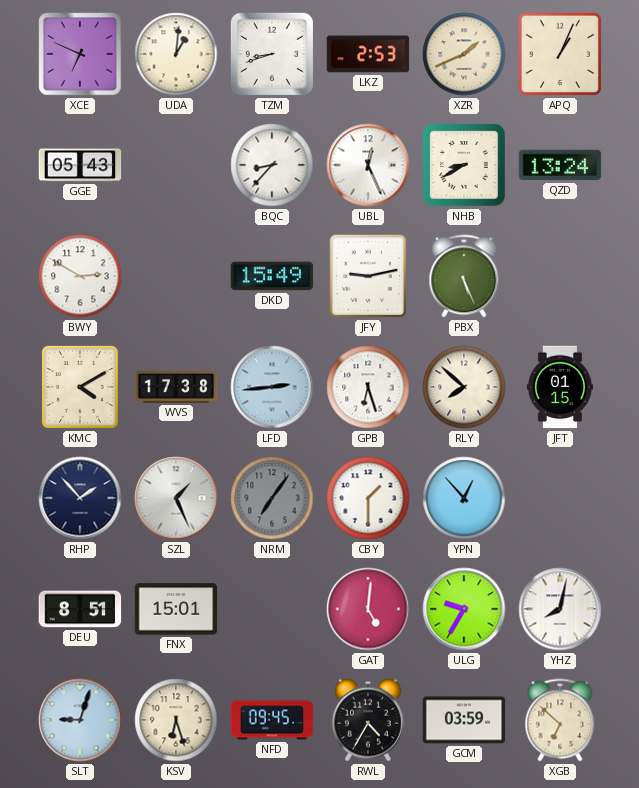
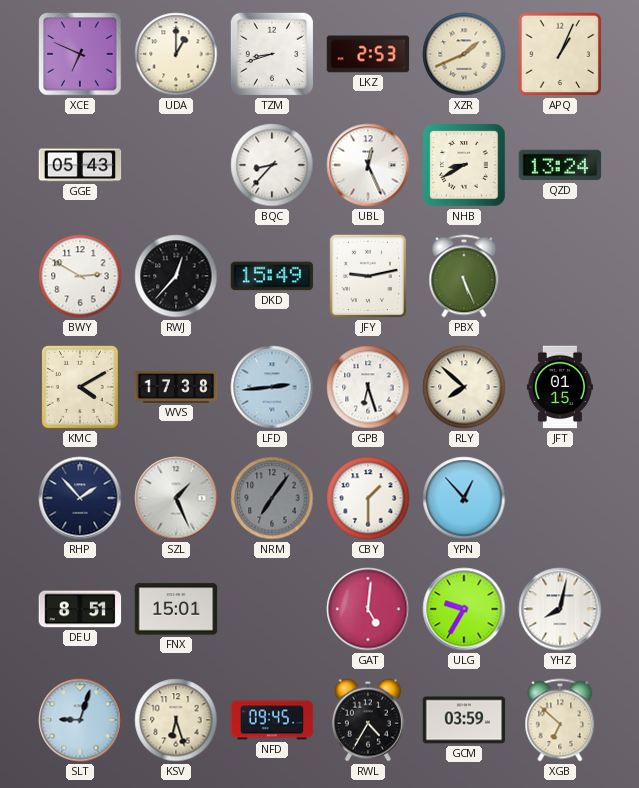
UDA: 1:01 -> 1:00 (176, 54)
RWJ: none -> 12:37 (176, 276)
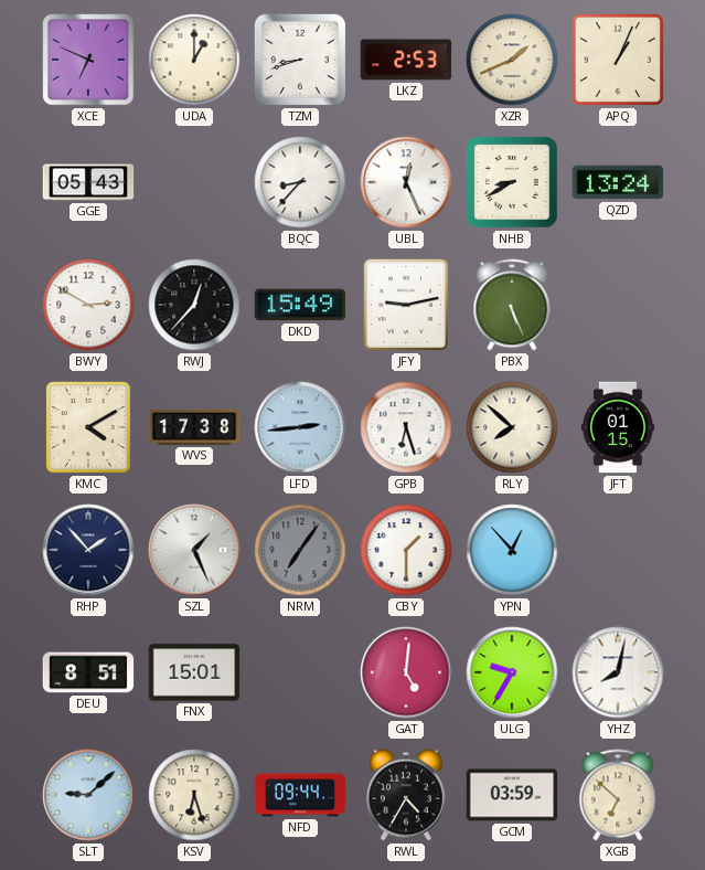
SLT: 9:03 -> 9:08 (88, 795)
NFD: 09:45 -> 09:44 (300, 795)
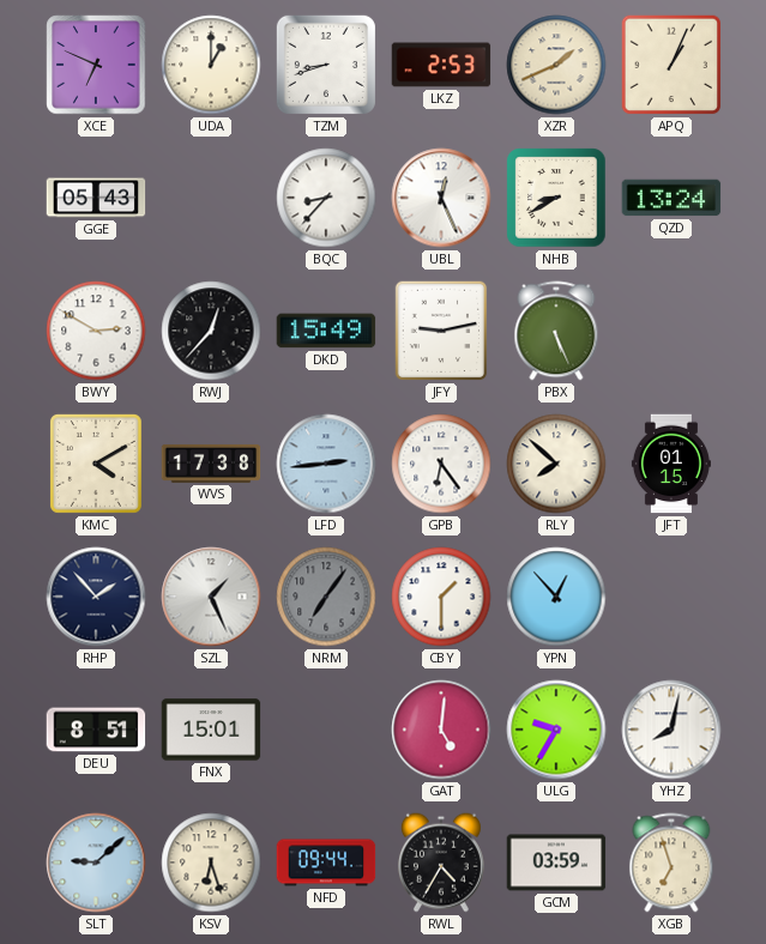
GPB: 6:27 -> 6:24 (441, 464)
XGB: 6:52 -> 6:57 (671, 863)
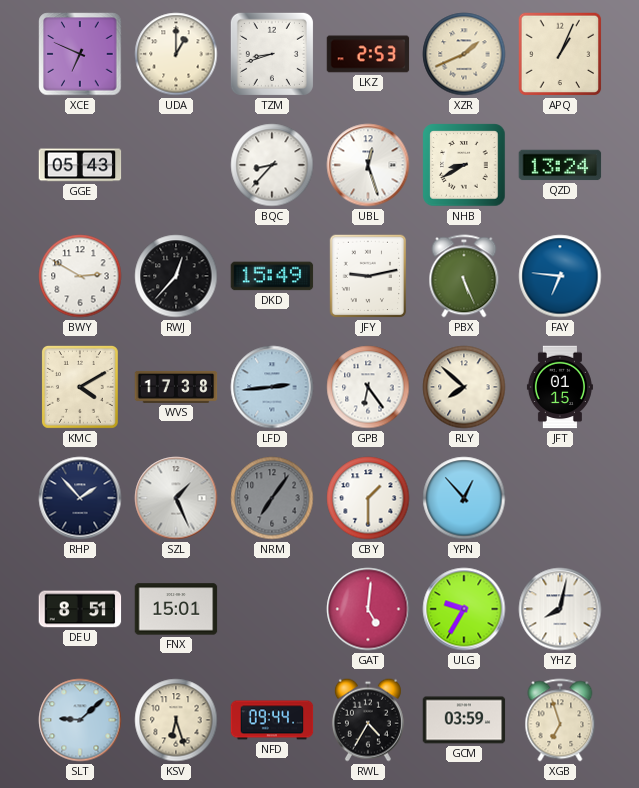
UBL: 12:26 -> 12:27 (368, 165)
FAY: none -> 6:46 (560, 276)
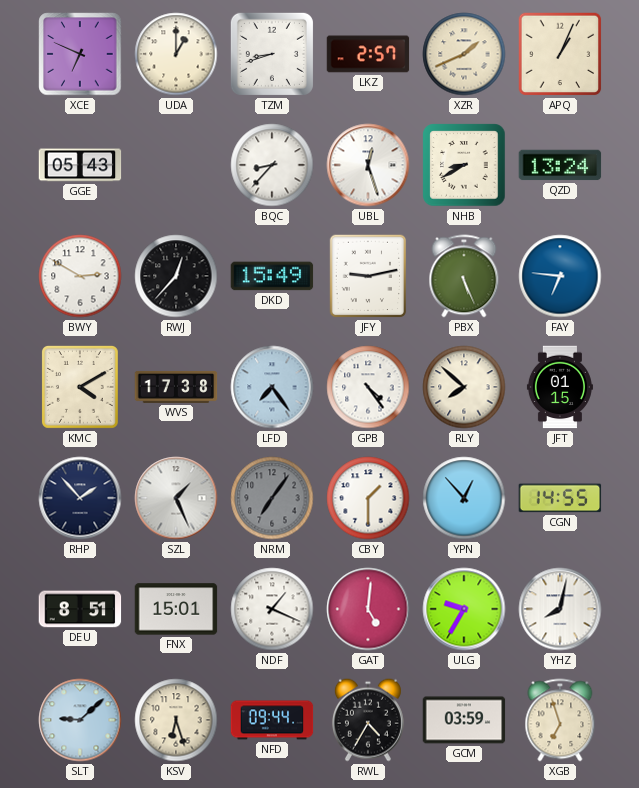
LKZ: 2:53 -> 2:57 (368, 54)
LFD: 2:44 -> 7:24 (272, 387)
GPB: 6:24 -> 4:24 (368, 387)
CGN: none -> 14:55 (560, 498)
NDF: none -> 1:19 (272, 609)
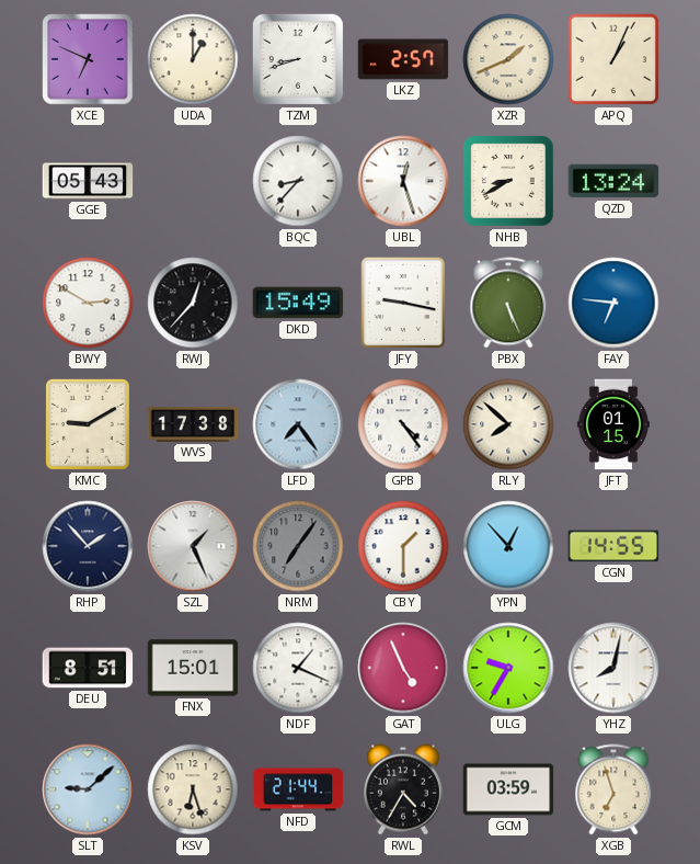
JFY: 9:13 -> 9:17 (403, 303)
KMC: 4:10 -> 9:10 (88, 424)
GAT: 5:01 -> 4:56 (403, 668)
NFD: 09:44 -> 21:44 (298, 789)
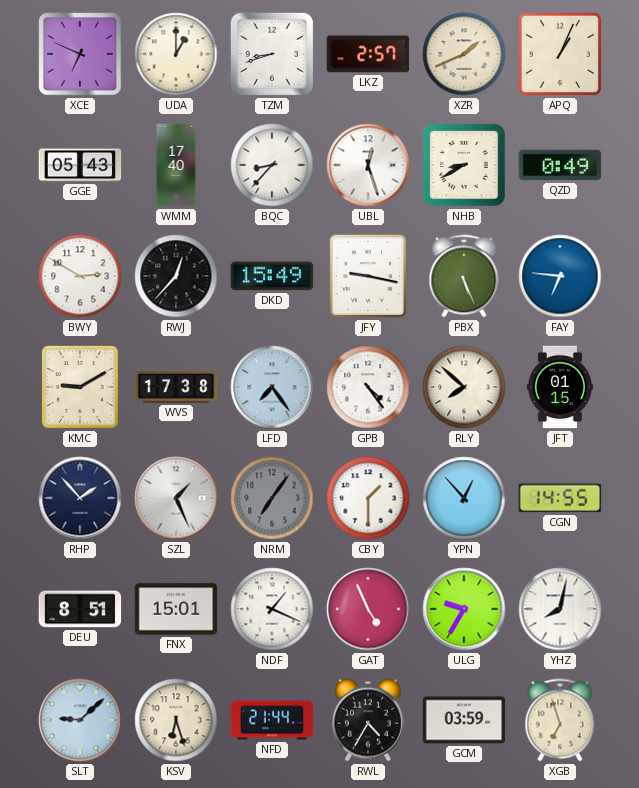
WMM: none -> 17:40 (176, 165)
QZD: 13:24 -> 0:49 (560, 165)
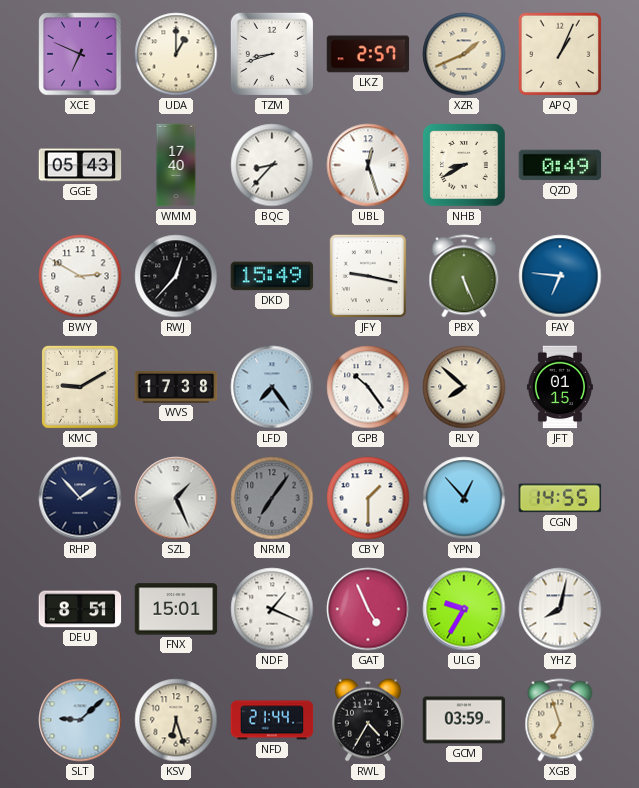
GPB: 4:24 -> 10:24 (368, 387)
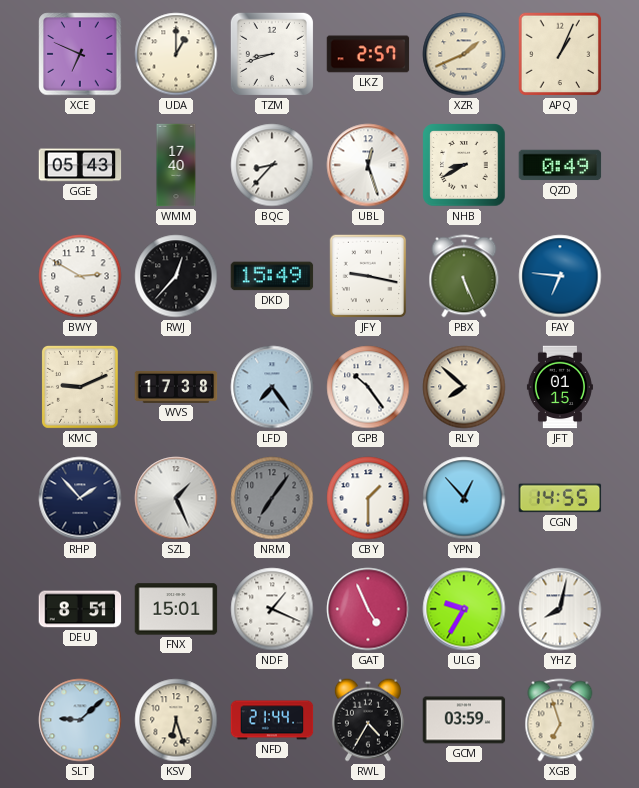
KMC: 9:10 -> 9:11 (80, 387)
